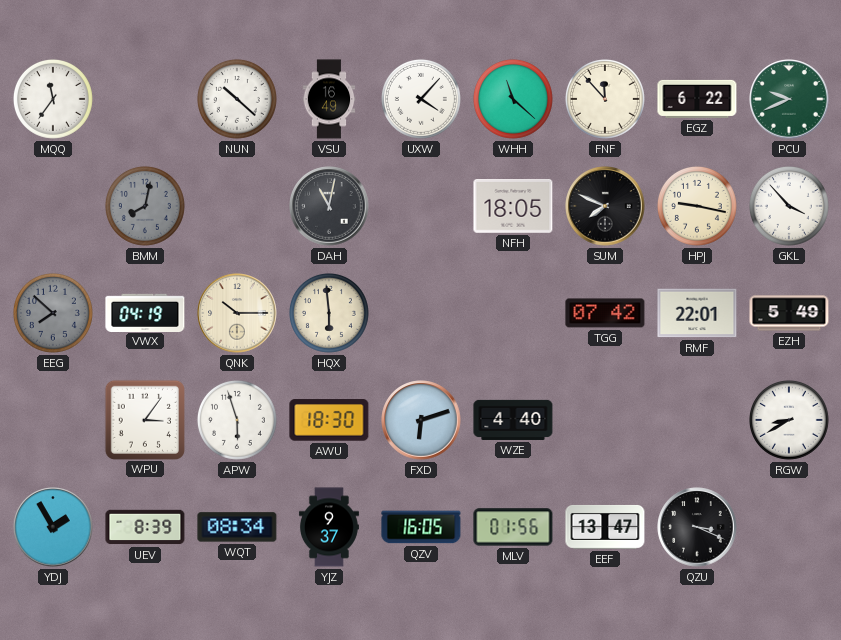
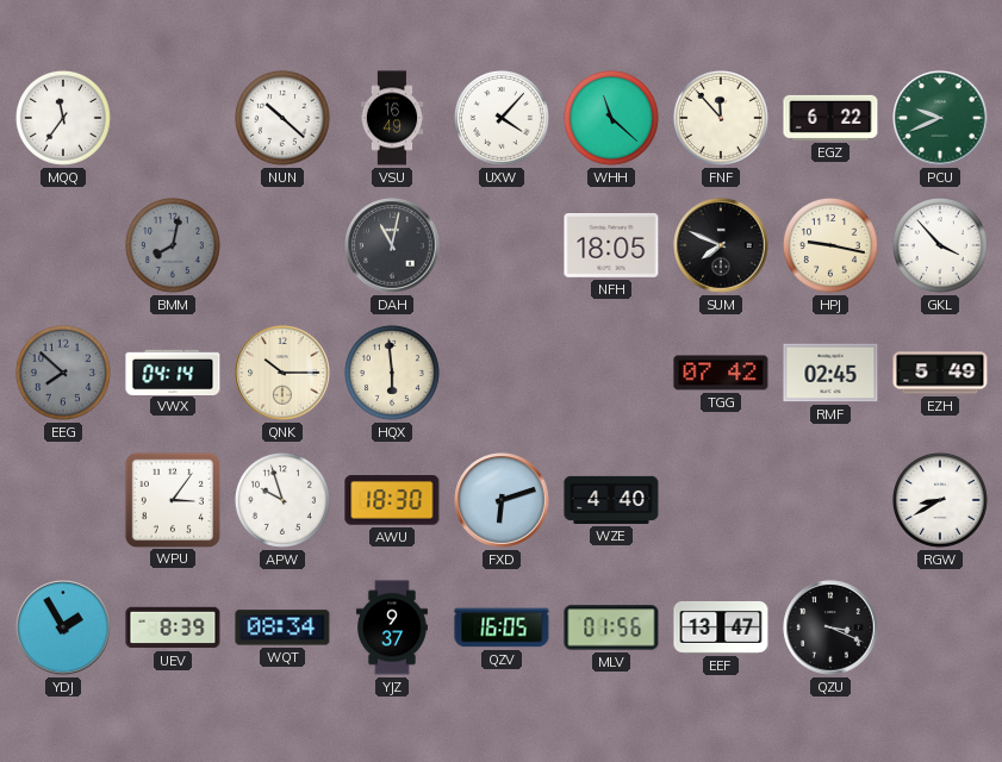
VWX: 04:19 -> 04:14 (173, 371)
RMF: 22:01 -> 02:45 (830, 373)
APW: 5:57 -> 9:57 (282, 500)
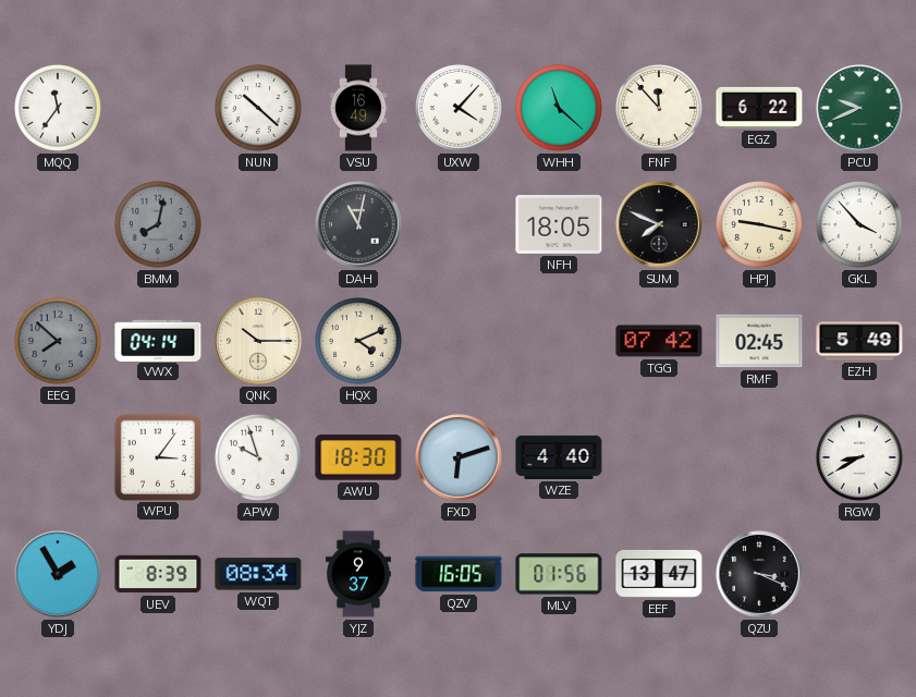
HQX: 5:59 -> 4:11 (358, 341)
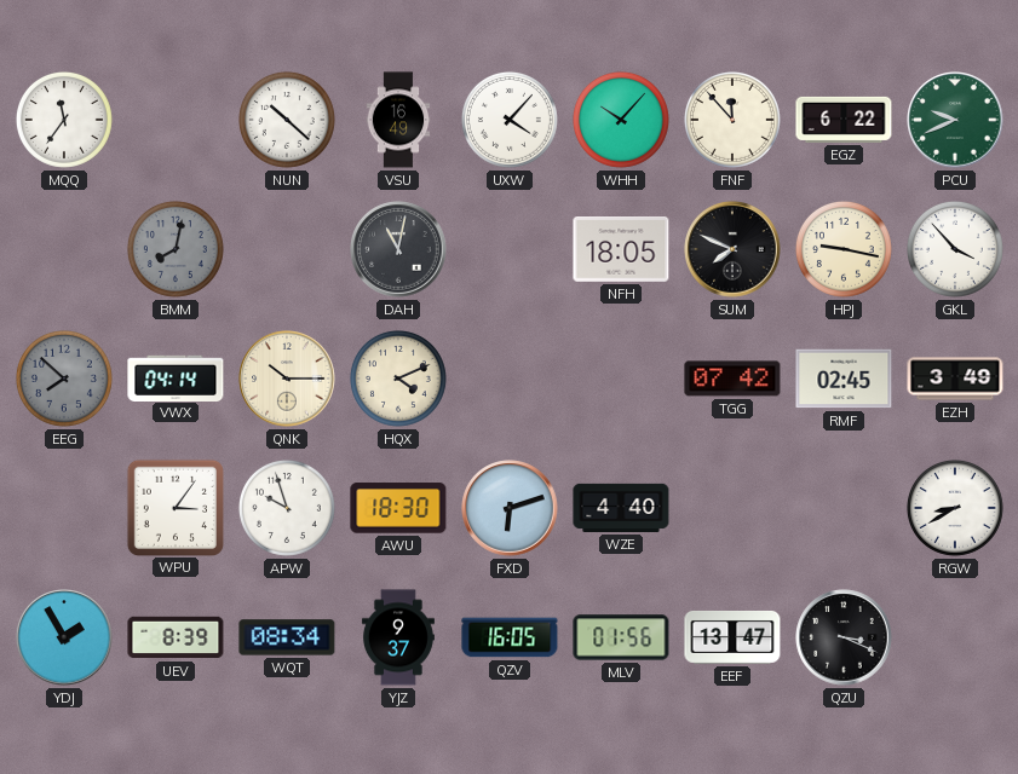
WHH: 11:22 -> 10:07 (621, 120)
EZH: 5:49 -> 3:49 (955, 379)
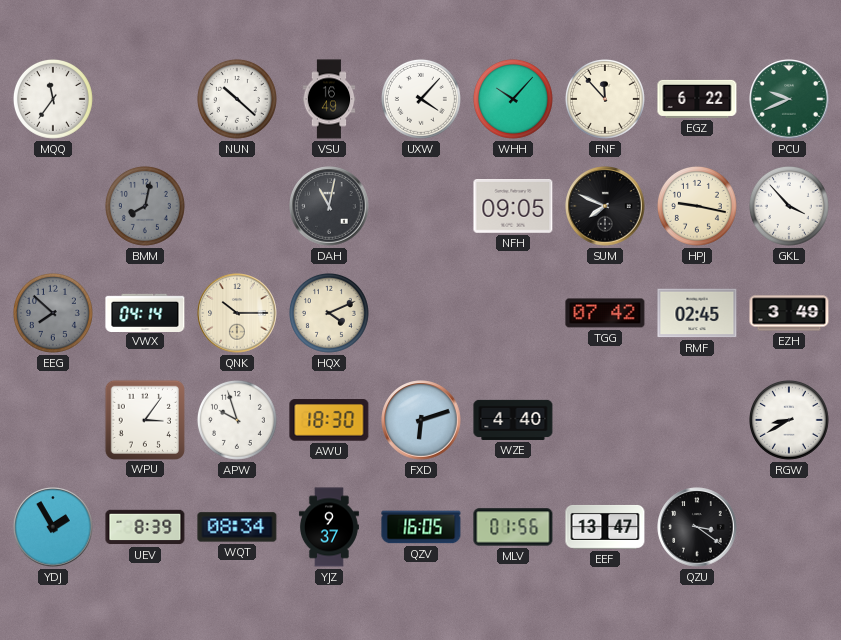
NFH: 18:05 -> 09:05 (513, 207)
QZU: 3:19 -> 3:21 (697, 527)
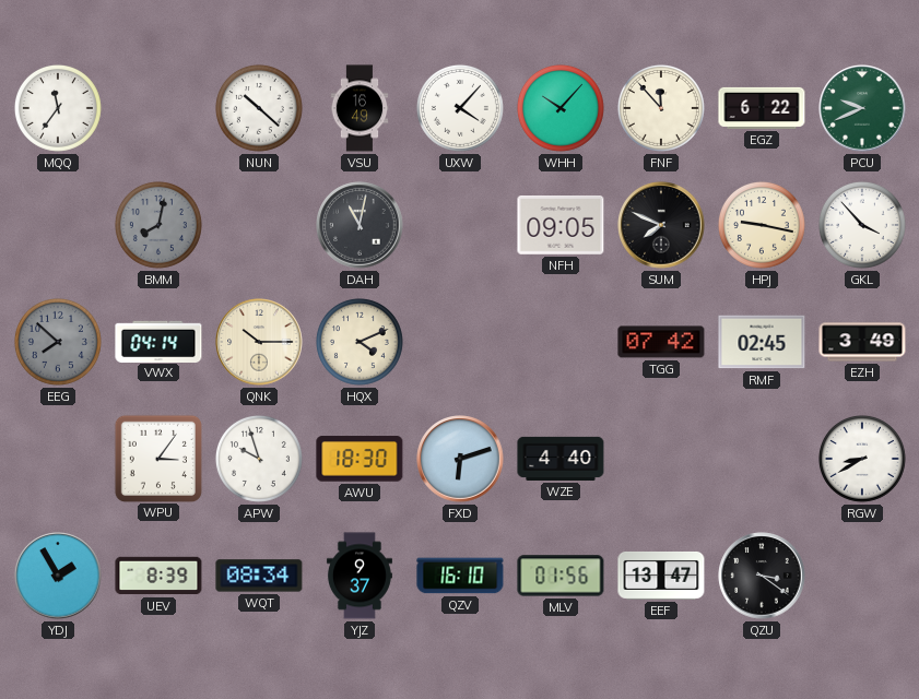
QZV: 16:05 -> 16:10 (460, 576)
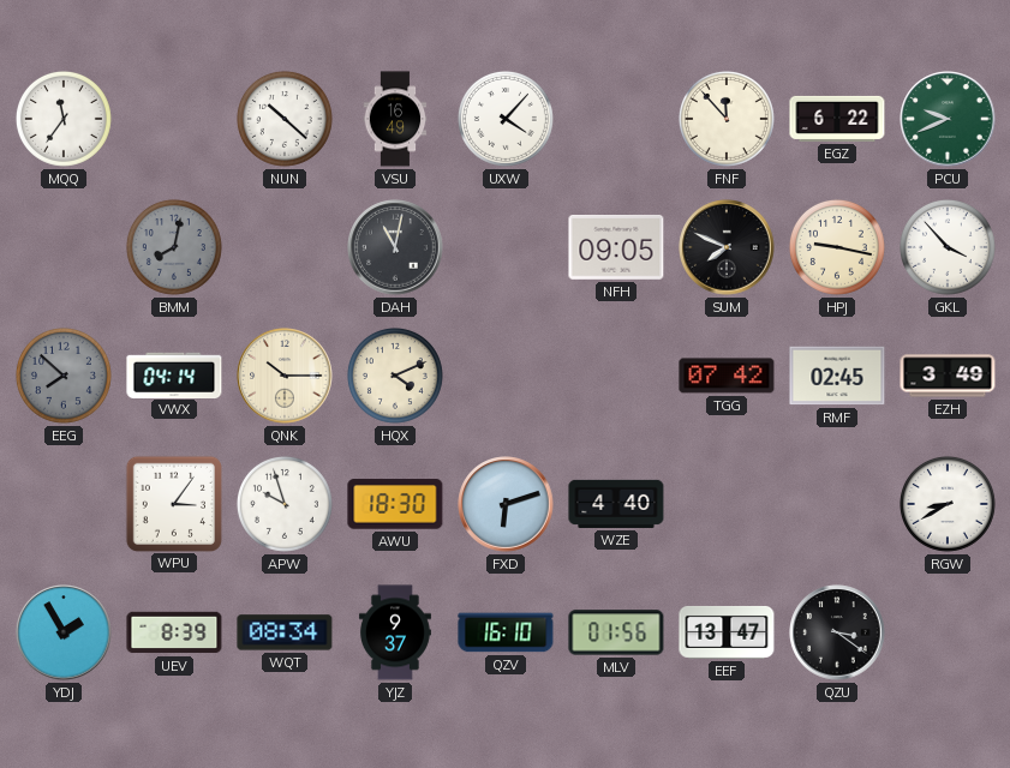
WHH: 10:07 -> none (561, 108)
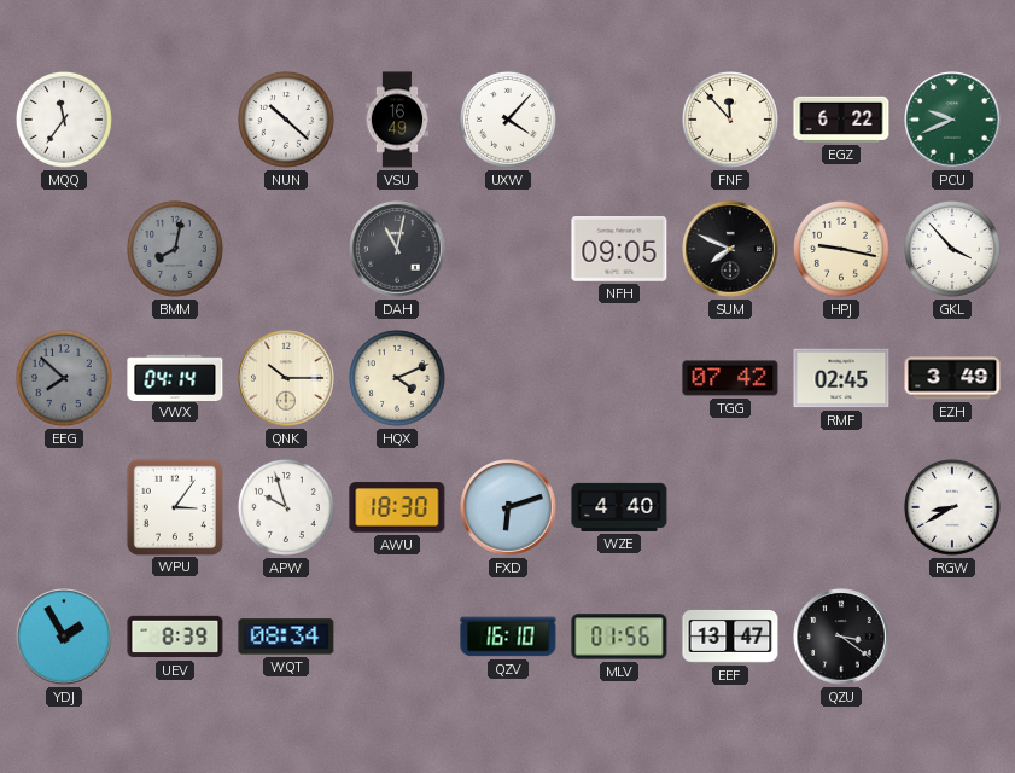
YJZ: 9:37 -> none (395, 632)
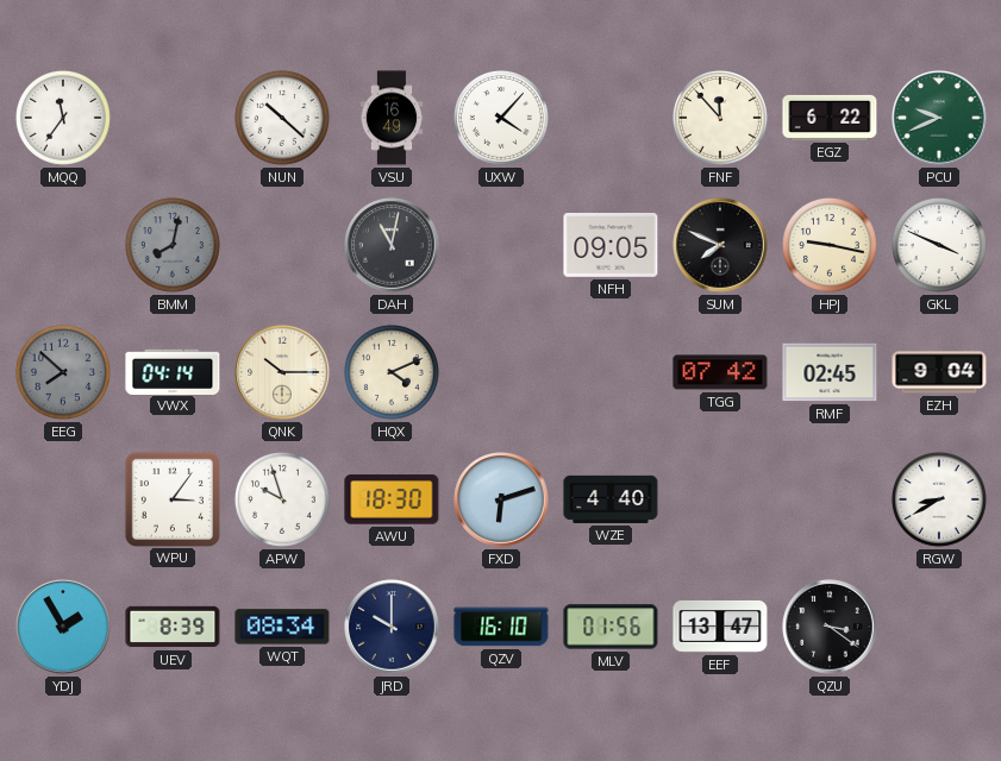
GKL: 3:53 -> 3:49 (939, 245)
EZH: 3:49 -> 9:04 (939, 372)
JRD: none -> 10:00 (392, 627)
